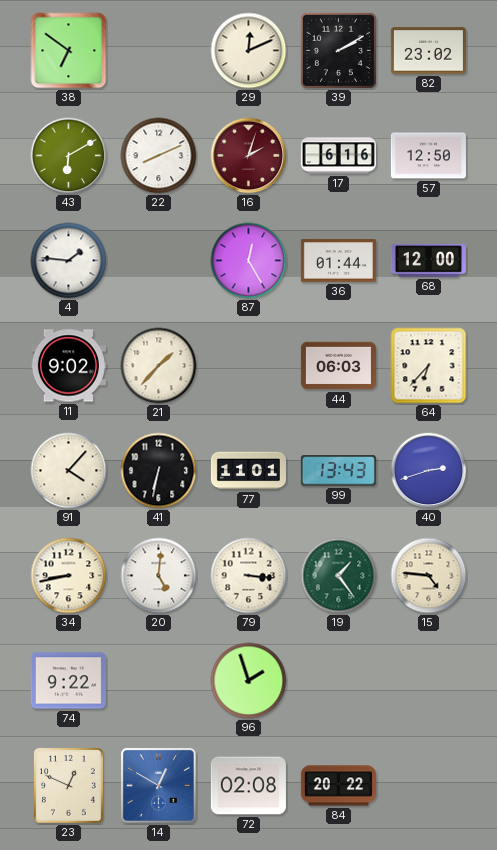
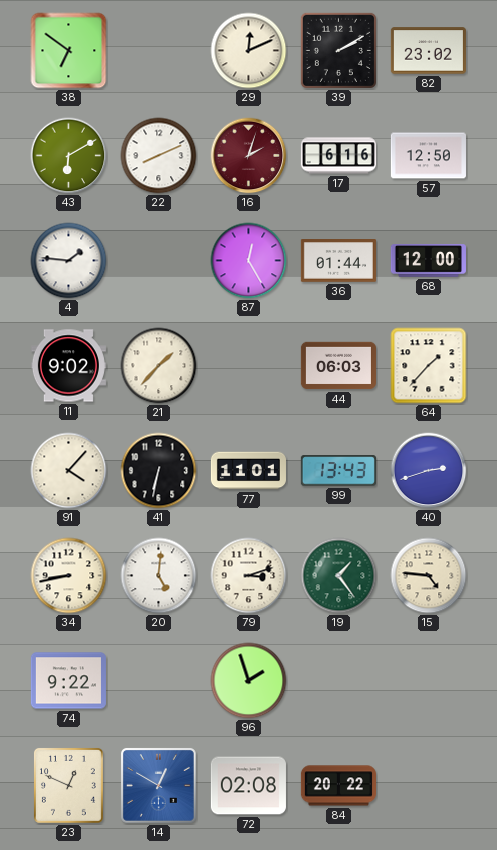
64: 6:37 -> 1:37 (429, 366)
79: 3:16 -> 3:12 (249, 576)
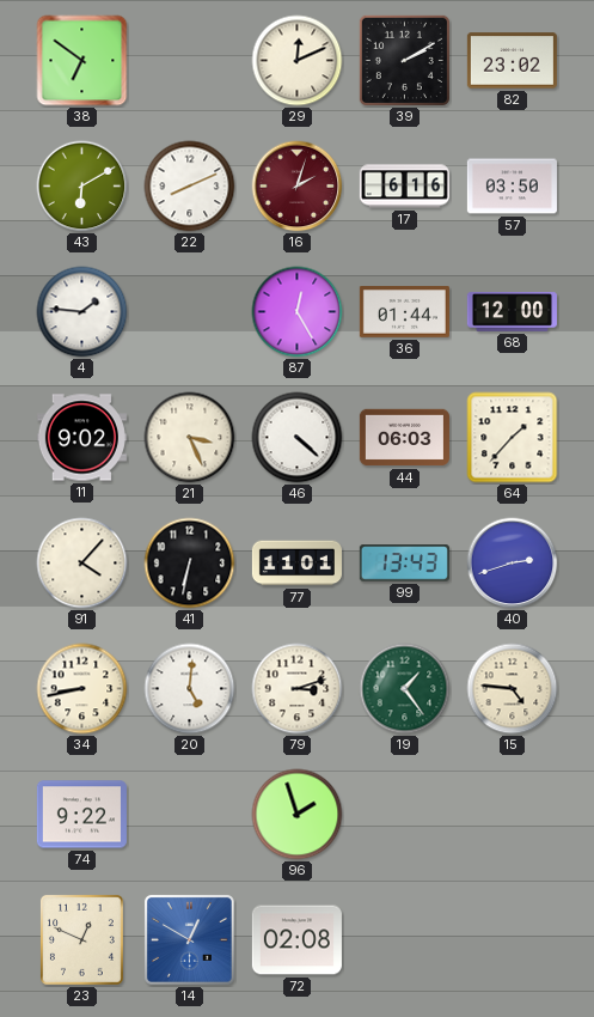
57: 12:50 -> 03:50 (512, 187)
21: 1:37 -> 3:26 (190, 438)
46: none -> 4:22 (298, 438)
84: 20:22 -> none (338, 786)
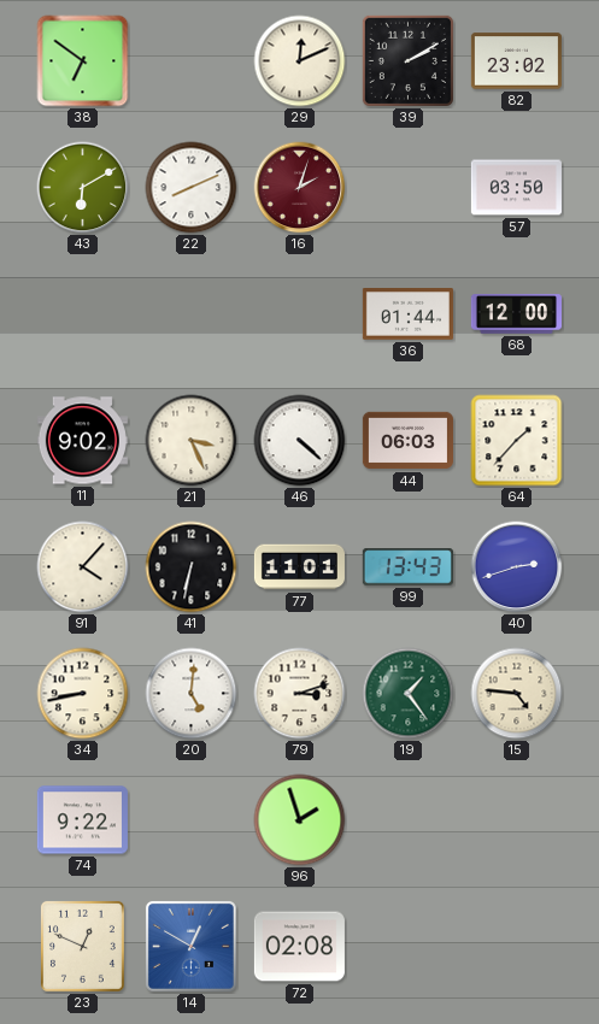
17: 6:16 -> none (404, 187)
4: 1:46 -> none (82, 312)
87: 12:25 -> none (298, 312)
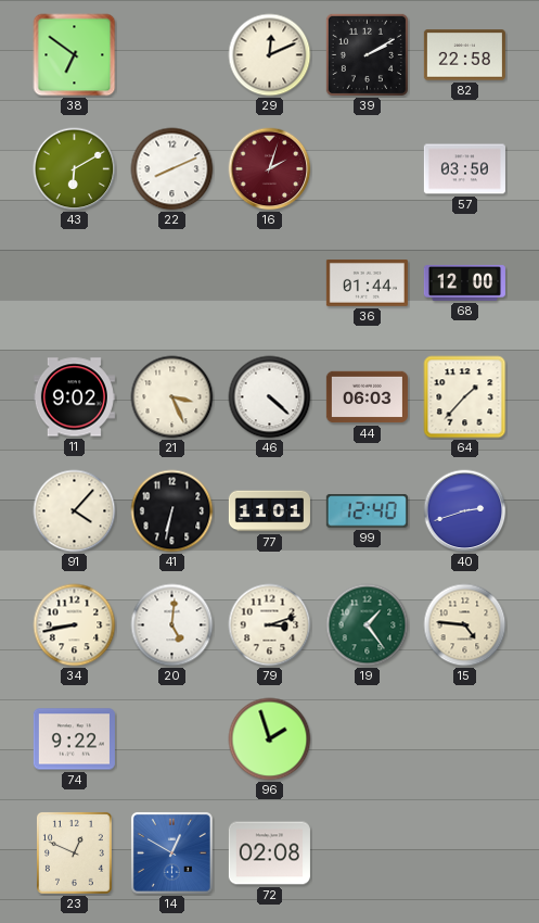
82: 23:02 -> 22:58 (464, 55)
99: 13:43 -> 12:40 (367, 511)
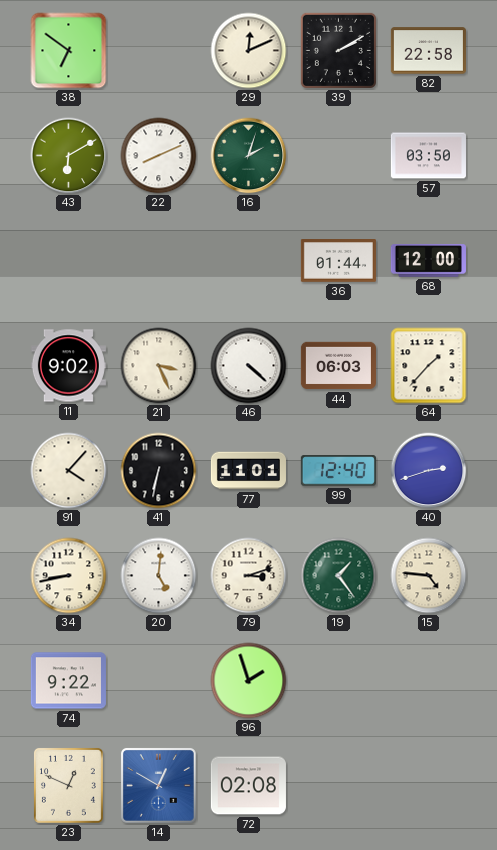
16 dial: burgundy -> green (249, 156)
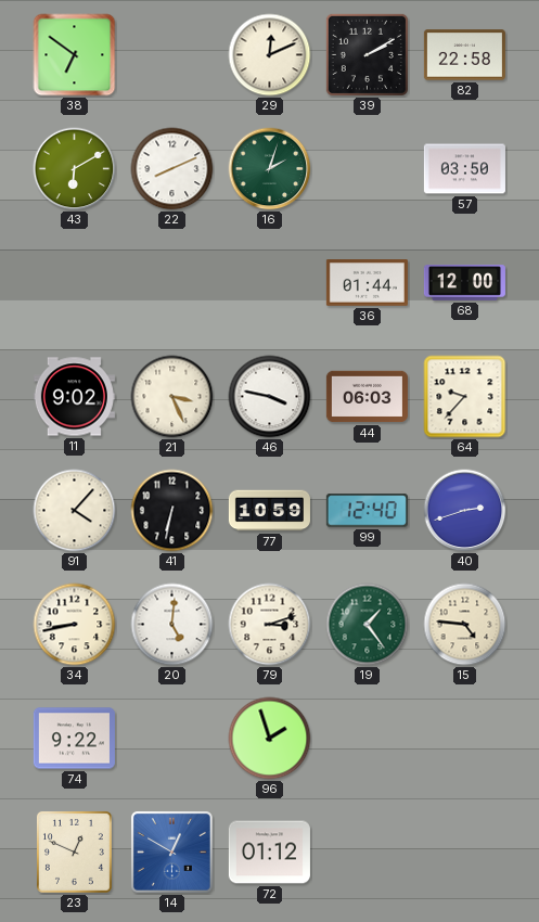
46: 4:22 -> 3:47 (270, 397)
64: 1:37 -> 9:37 (465, 397)
77: 11:01 -> 10:59 (269, 511)
72: 02:08 -> 01:12 (269, 853)
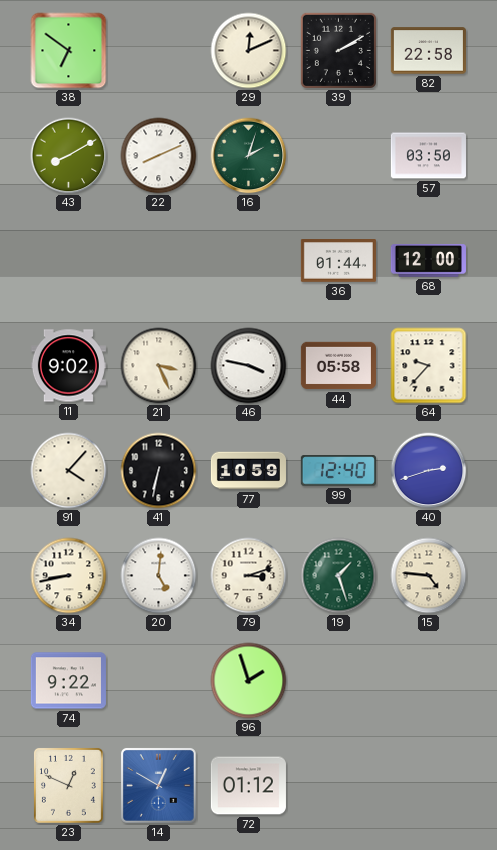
43: 6:10 -> 8:10 (69, 156)
44: 06:03 -> 05:58 (338, 366)
19: 1:24 -> 1:27 (339, 576)
